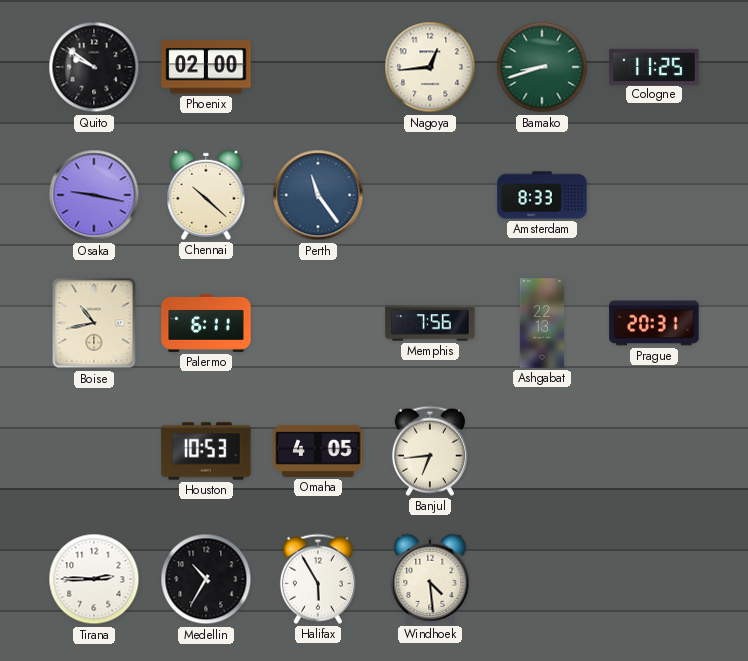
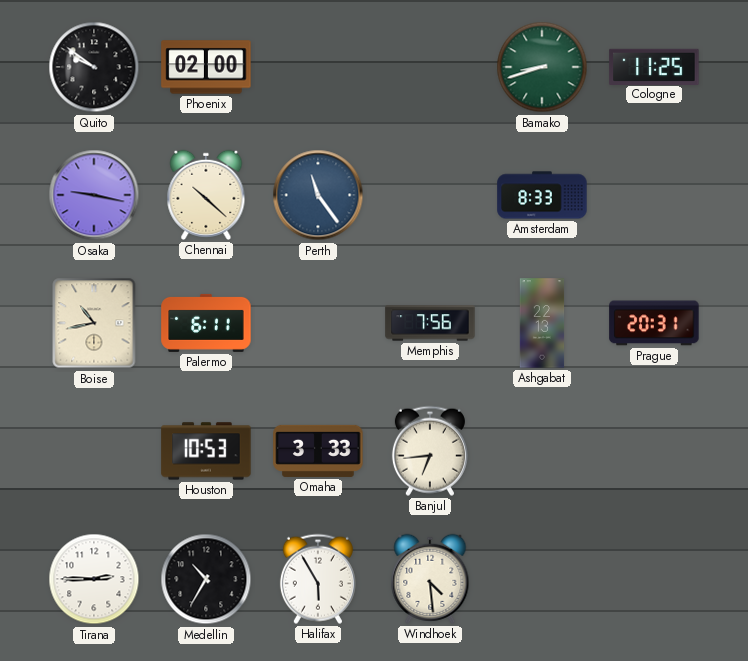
Nagoya: 12:44 -> none (430, 67)
Omaha: 4:05 -> 3:33 (318, 451)
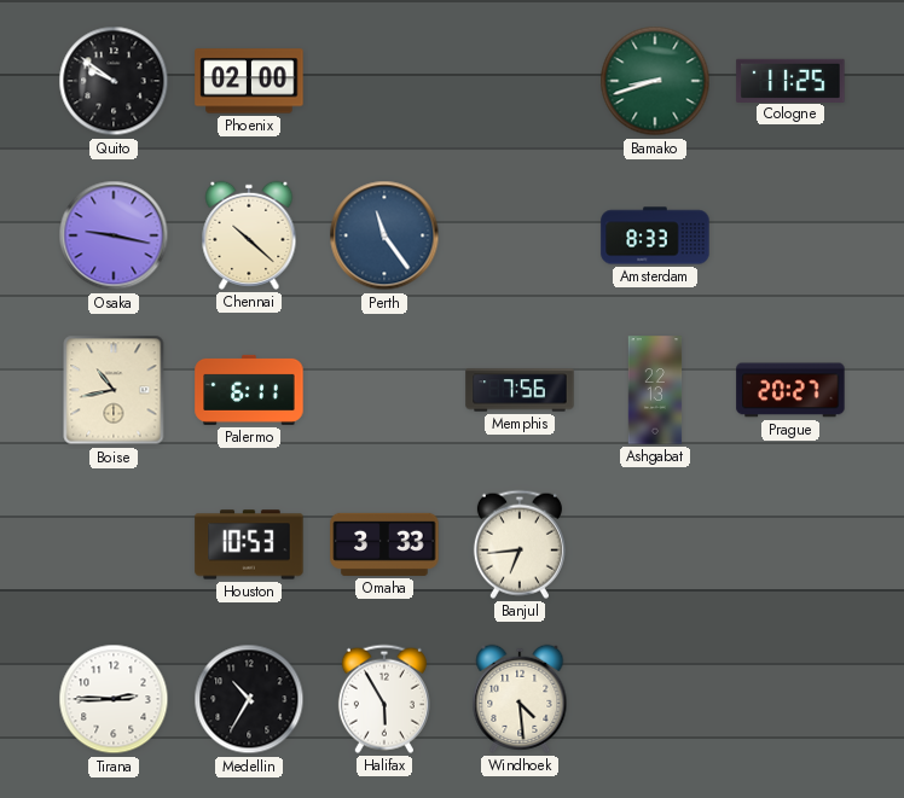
Prague: 20:31 -> 20:27 (790, 390)
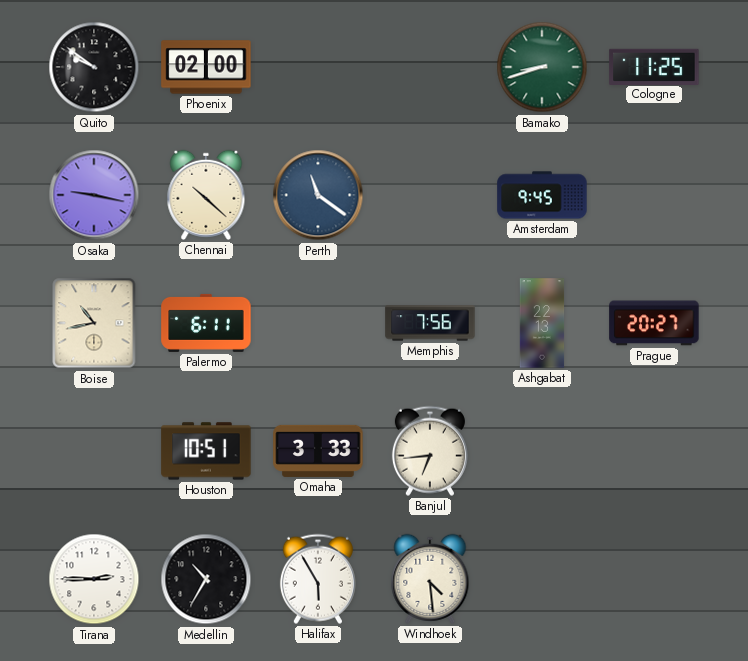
Perth: 11:24 -> 11:21 (318, 195)
Amsterdam: 8:33 -> 9:45 (542, 195)
Houston: 10:53 -> 10:51 (206, 451)
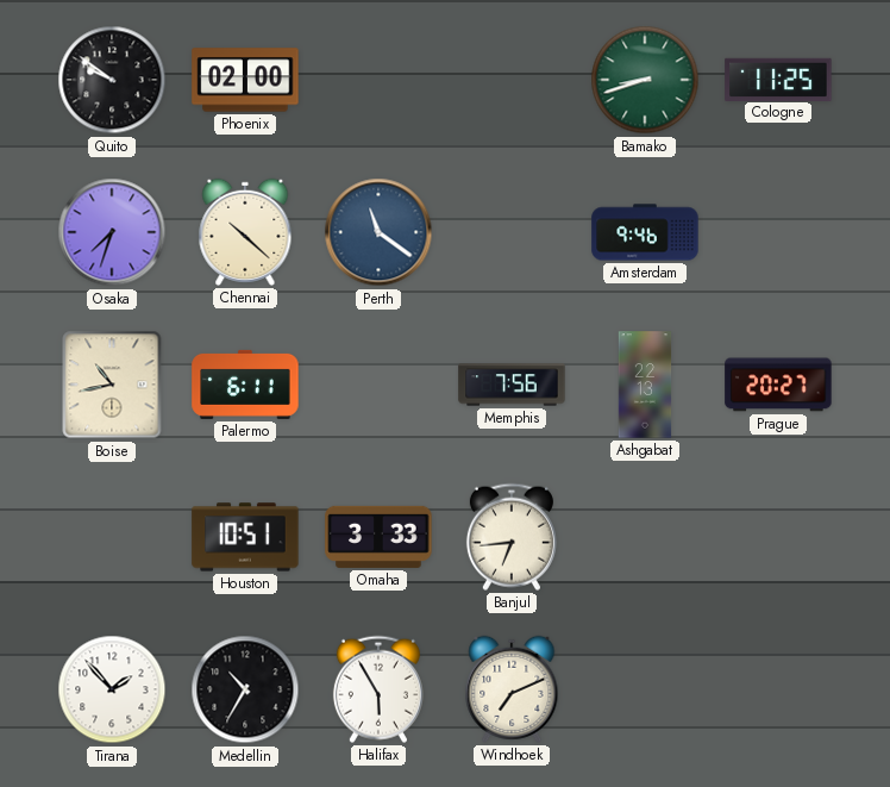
Osaka: 9:17 -> 7:33 (112, 232)
Amsterdam: 9:45 -> 9:46 (645, 232)
Tirana: 2:45 -> 1:53 (112, 689)
Windhoek: 4:29 -> 7:11 (512, 689)
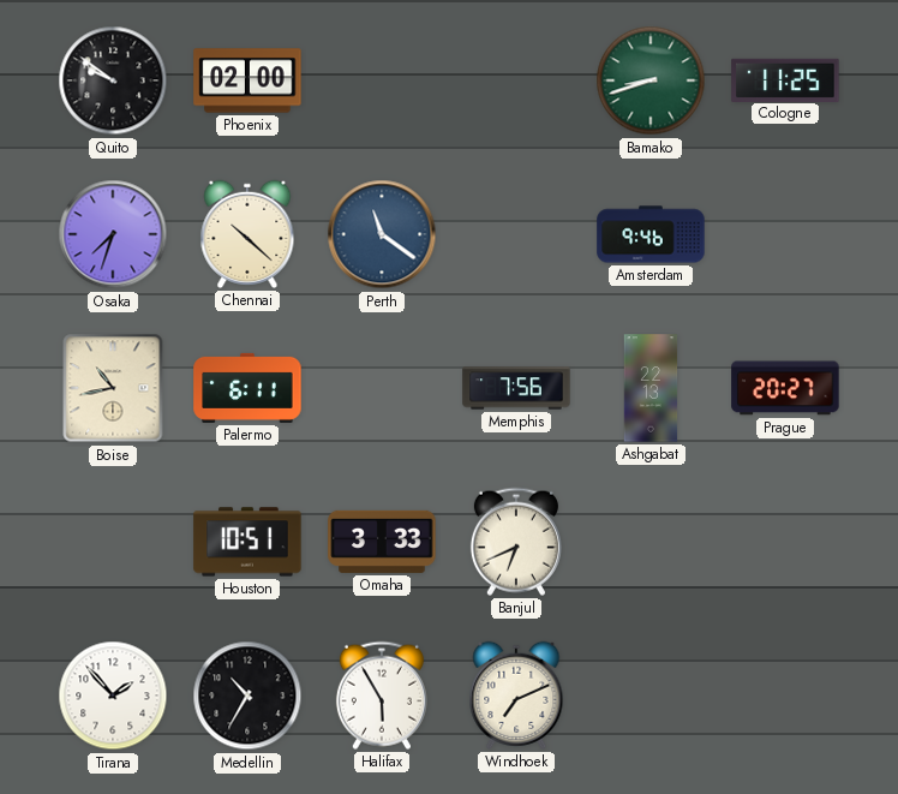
Banjul: 6:44 -> 6:41 (516, 542)
